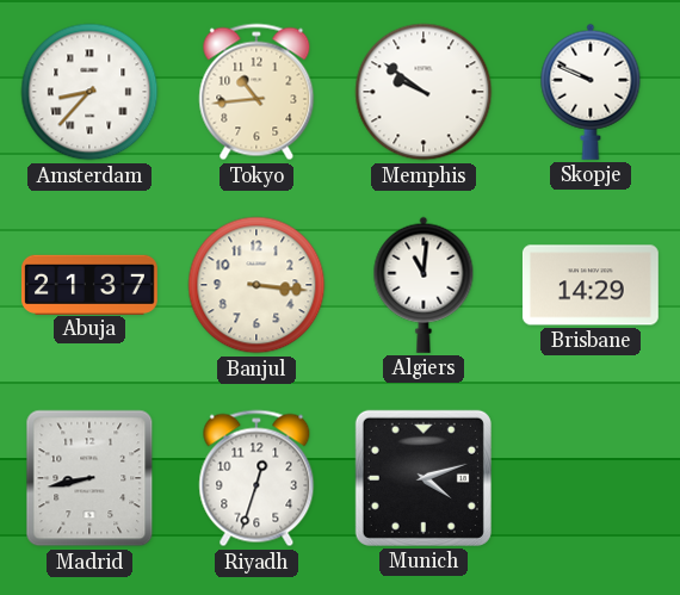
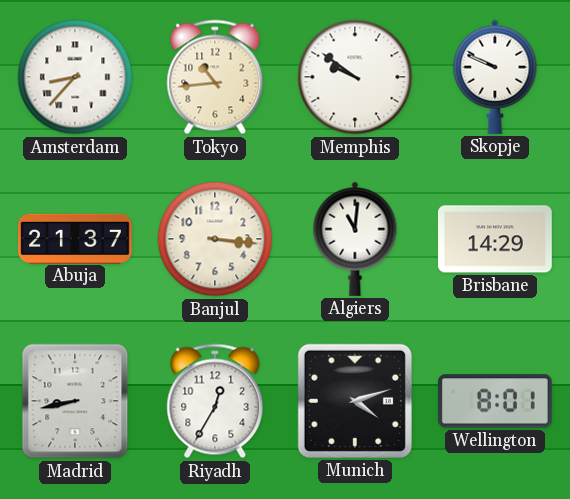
Riyadh: 12:33 -> 12:35 (215, 401)
Wellington: none -> 8:01 (495, 401)
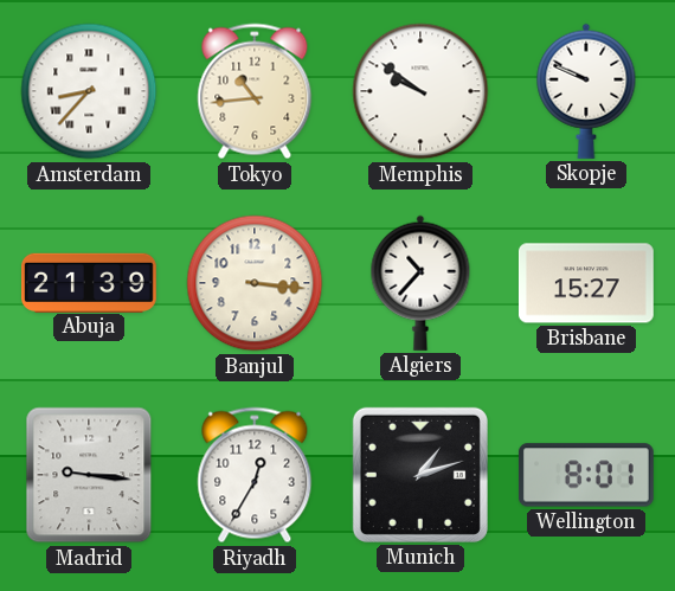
Abuja: 21:37 -> 21:39 (90, 282)
Algiers: 11:01 -> 10:37 (420, 283)
Brisbane: 14:29 -> 15:27 (586, 283)
Madrid: 8:43 -> 9:16 (89, 475)
Munich: 4:12 -> 1:12 (420, 475)
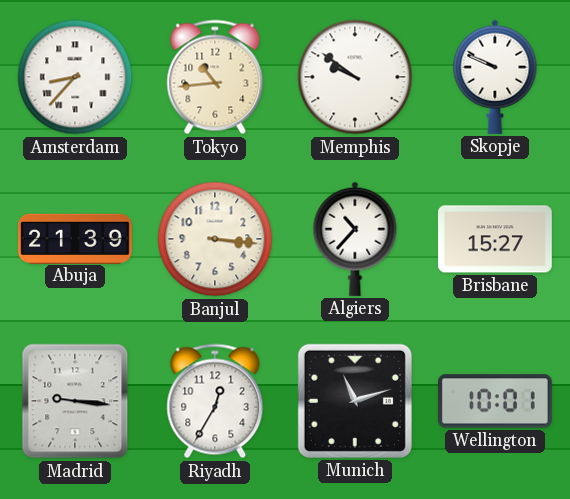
Munich: 1:12 -> 11:12 (355, 401)
Wellington: 8:01 -> 10:01 (495, 401)
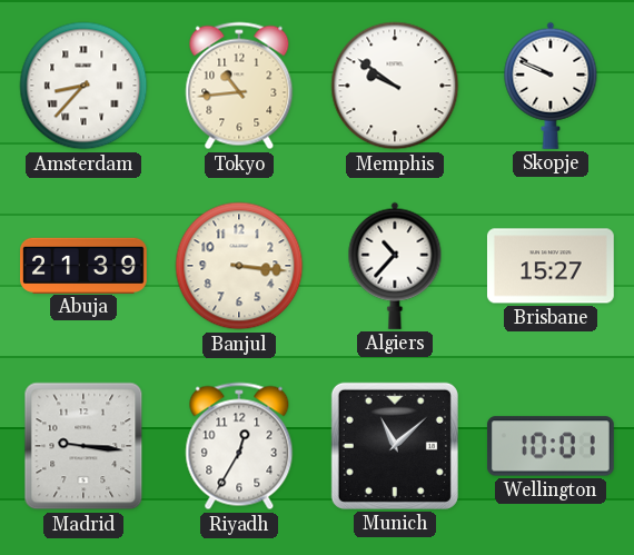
Munich: 11:12 -> 11:08 (395, 446)
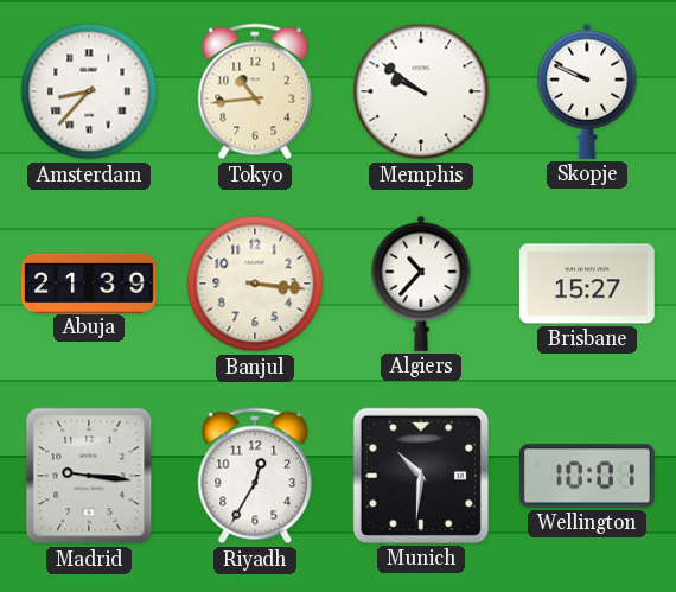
Munich: 11:08 -> 10:31 (421, 476)
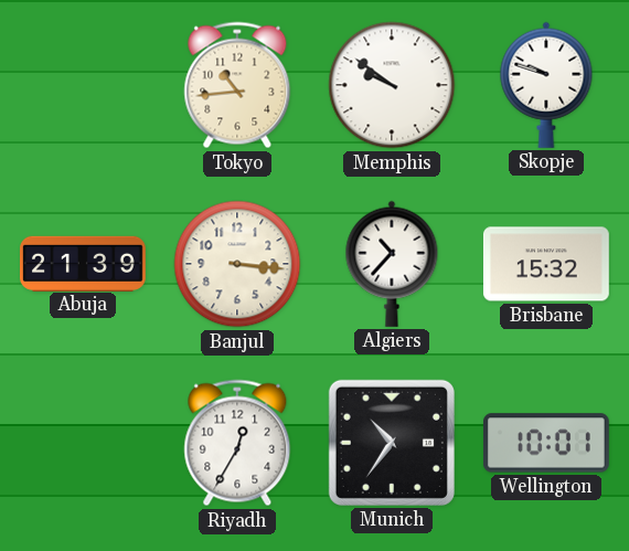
Amsterdam: 8:37 -> none (89, 91)
Skopje: 9:49 -> 9:48 (546, 85)
Brisbane: 15:27 -> 15:32 (546, 264)
Madrid: 9:16 -> none (89, 476)
Munich: 10:31 -> 10:36 (392, 443)
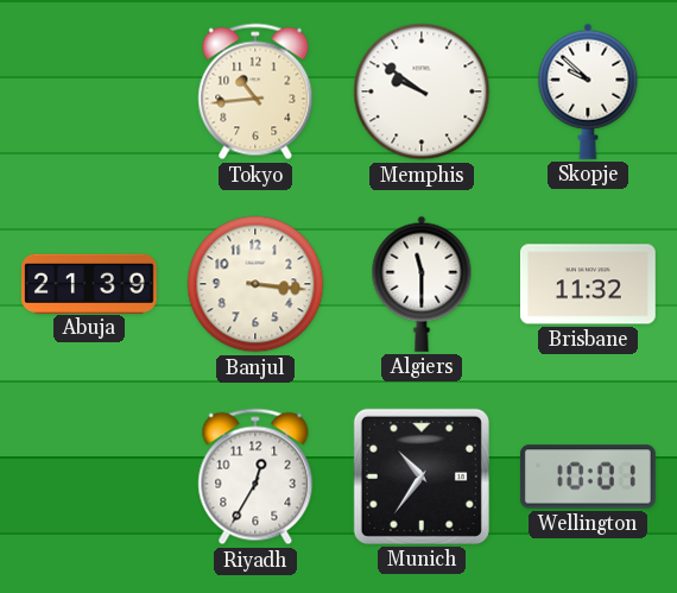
Skopje: 9:48 -> 9:52 (588, 92)
Algiers: 10:37 -> 11:30 (422, 284)
Brisbane: 15:32 -> 11:32 (588, 284)
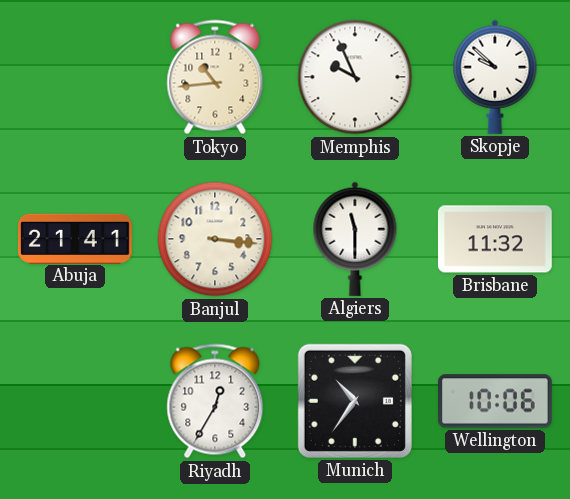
Memphis: 9:51 -> 9:56 (355, 77)
Abuja: 21:39 -> 21:41 (76, 238)
Wellington: 10:01 -> 10:06 (495, 401)
